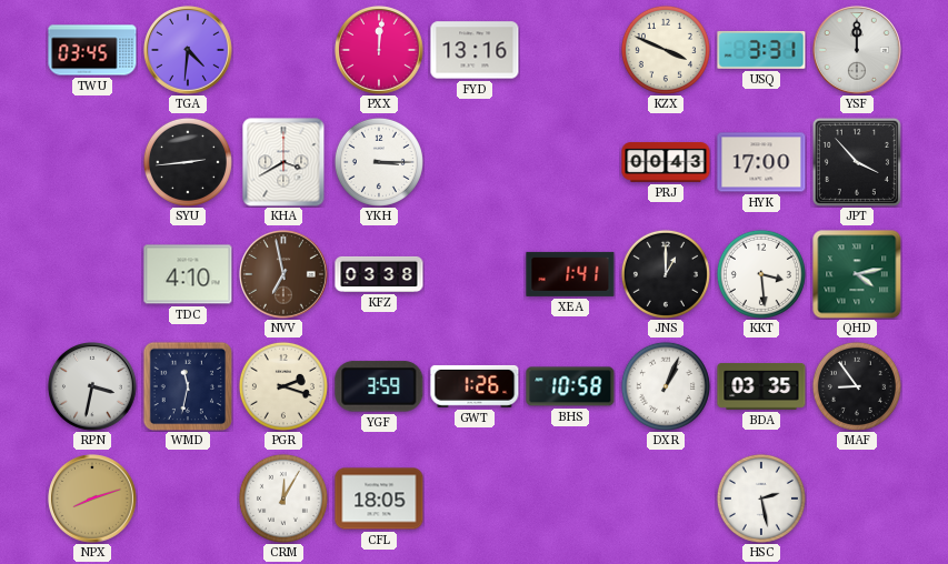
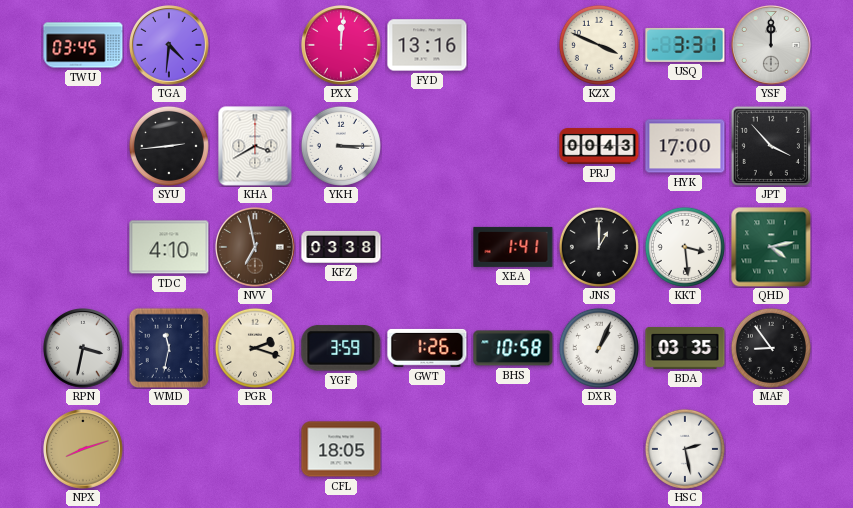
CRM: 12:05 -> none (283, 498)
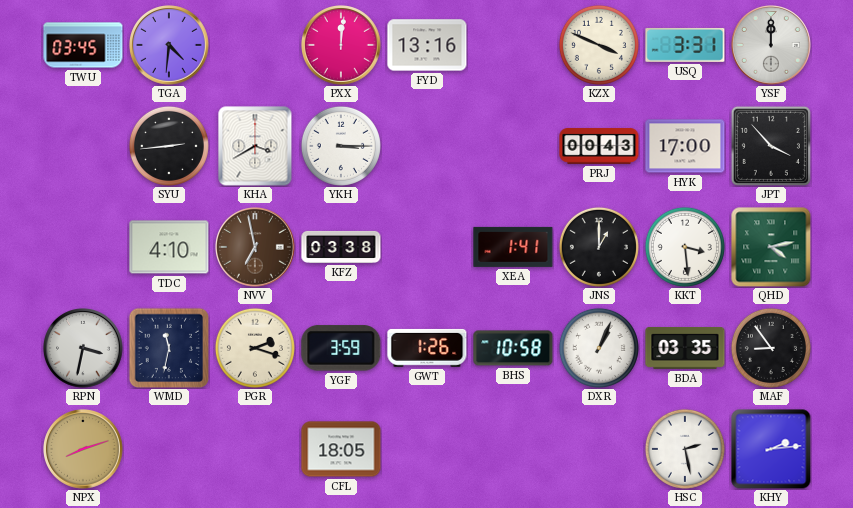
KHY: none -> 2:14 (771, 449)
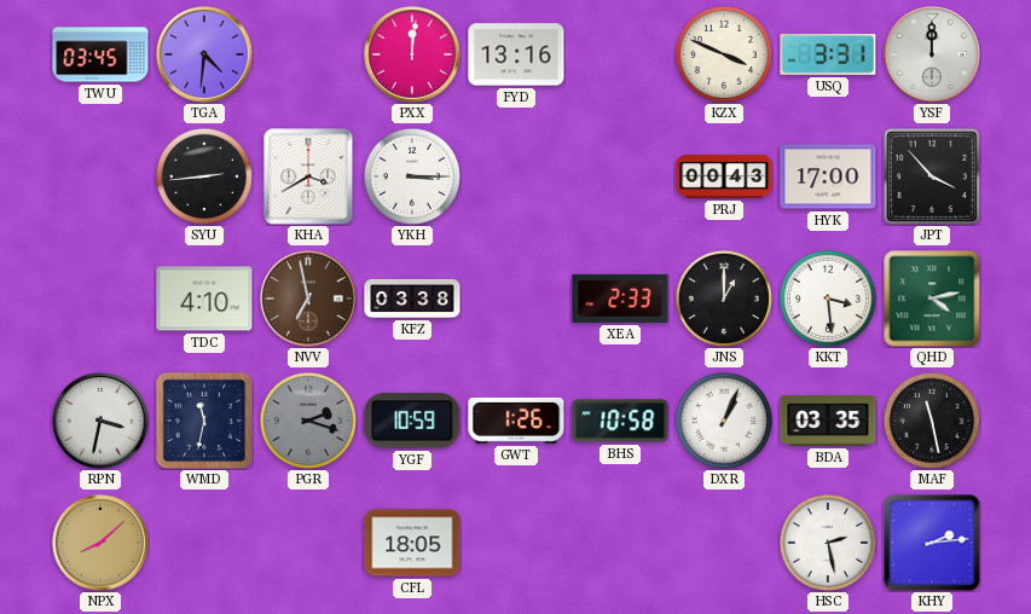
XEA: 1:41 -> 2:33 (620, 299)
PGR dial: cream -> grey (308, 421)
YGF: 3:59 -> 10:59 (412, 421)
MAF: 8:54 -> 11:28 (932, 421)
NPX: 8:12 -> 8:08 (102, 544)
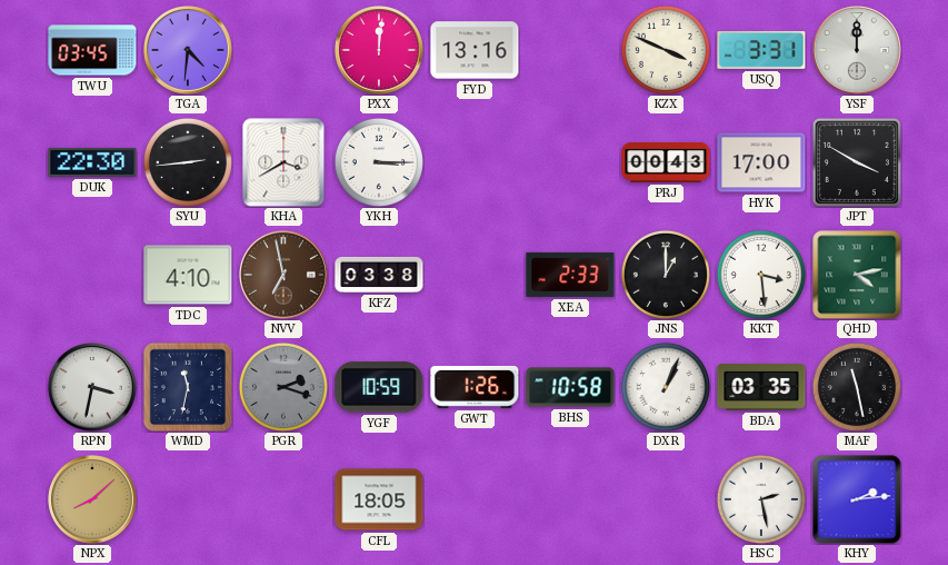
DUK: none -> 22:30 (92, 162)
JPT: 3:53 -> 3:50 (857, 162)
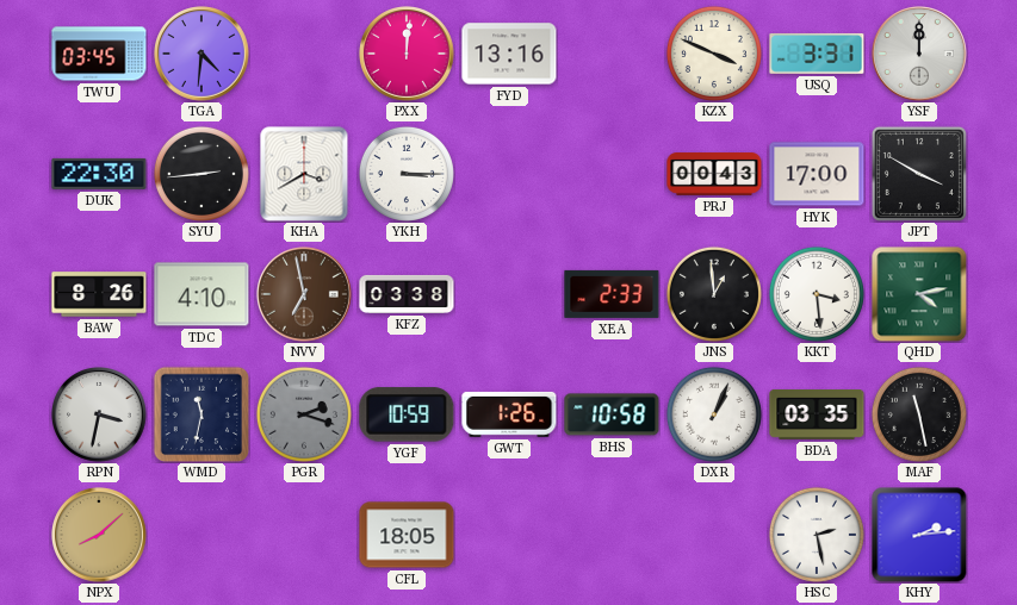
BAW: none -> 8:26 (99, 294)
JNS: 1:00 -> 12:59 (714, 294)
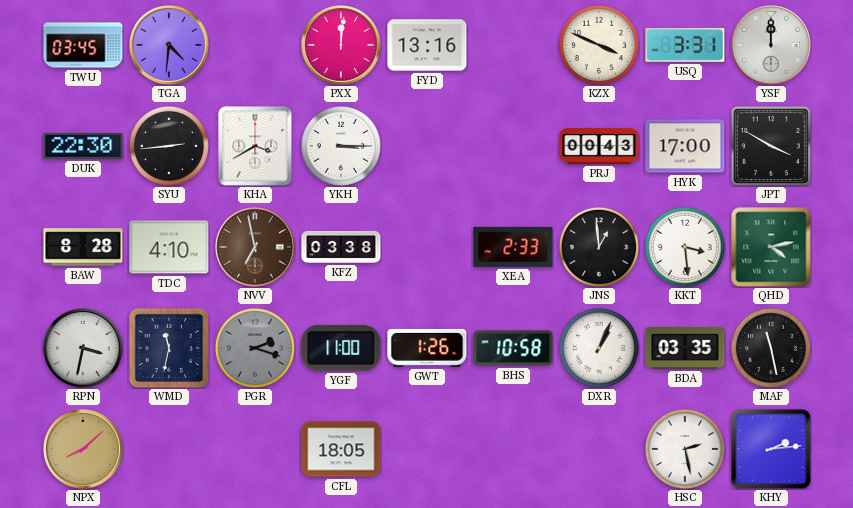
BAW: 8:26 -> 8:28 (83, 247)
YGF: 10:59 -> 11:00 (341, 348)
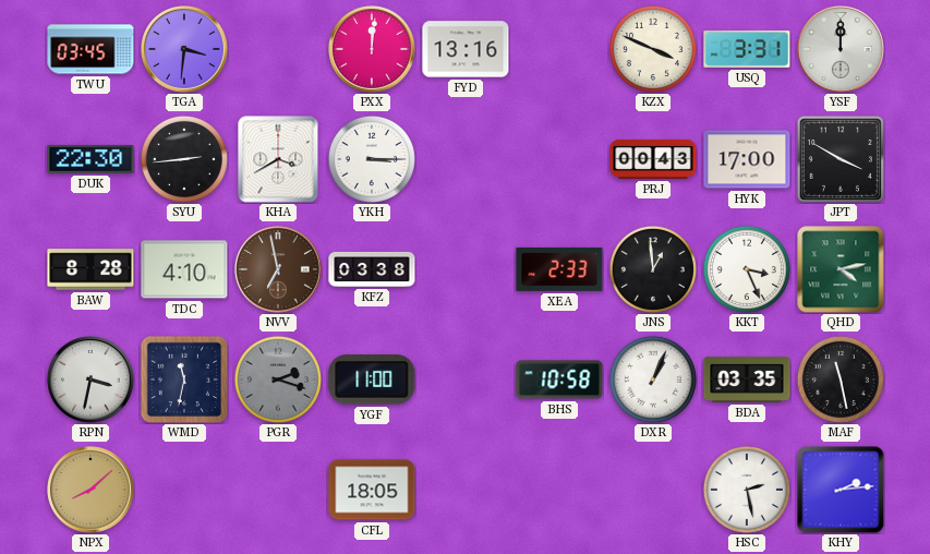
TGA: 4:31 -> 3:31 (185, 50)
KKT: 3:29 -> 3:26 (747, 269)
GWT: 1:26 -> none (427, 348)
